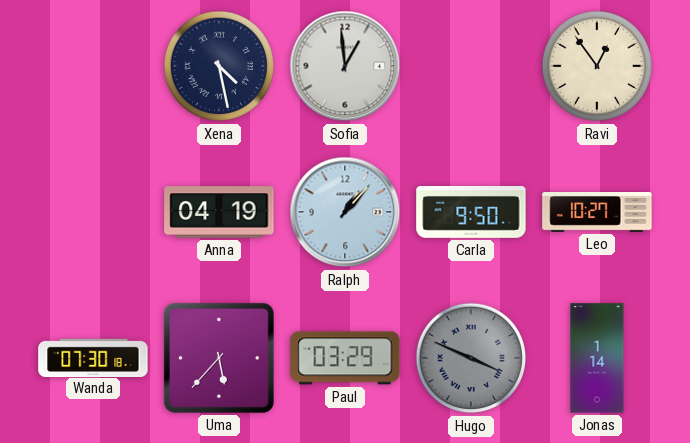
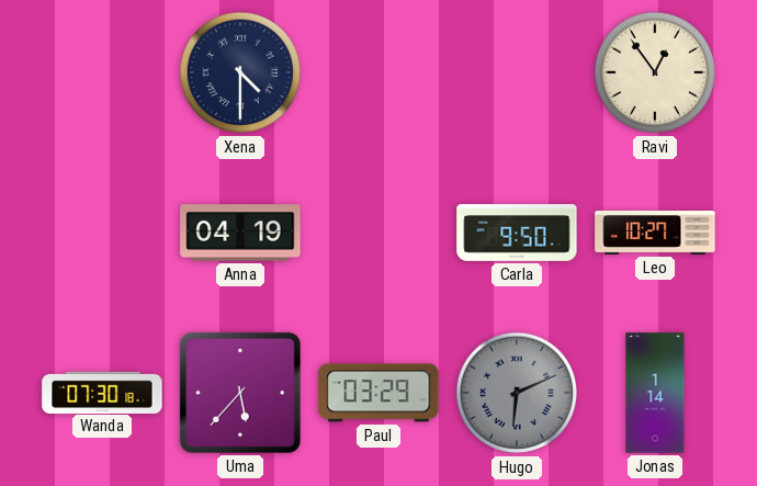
Xena: 4:28 -> 4:30 (240, 72)
Sofia: 12:59 -> none (345, 66)
Ralph: 1:07 -> none (345, 212)
Hugo: 3:49 -> 6:11 (517, 393)
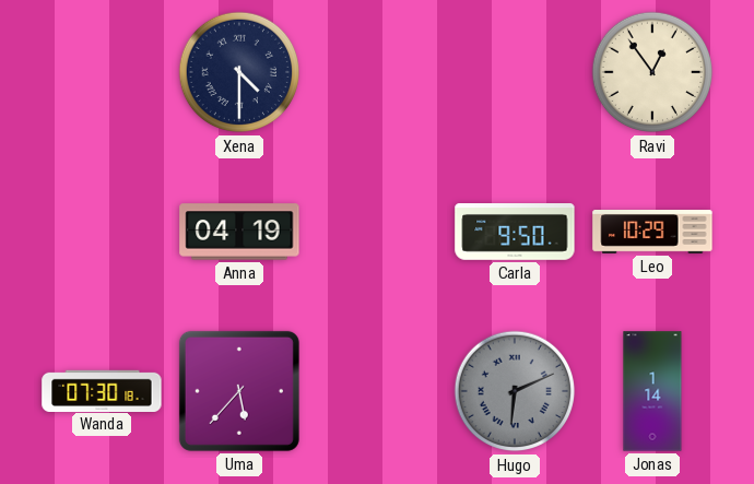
Leo: 10:27 -> 10:29 (652, 232)
Paul: 03:29 -> none (378, 393)
